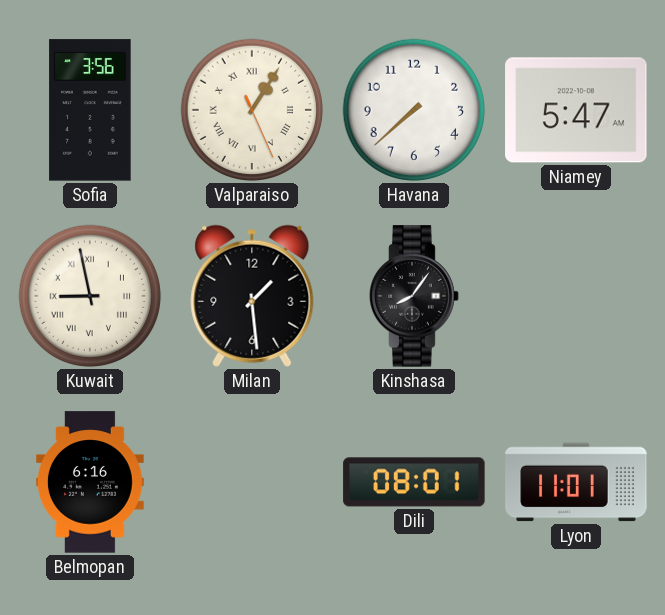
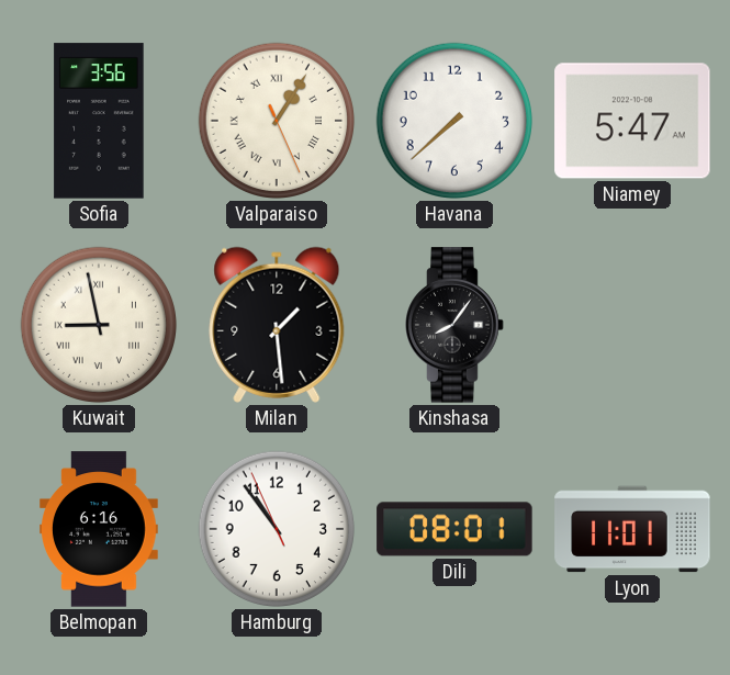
Hamburg: none -> 10:53 (277, 529)
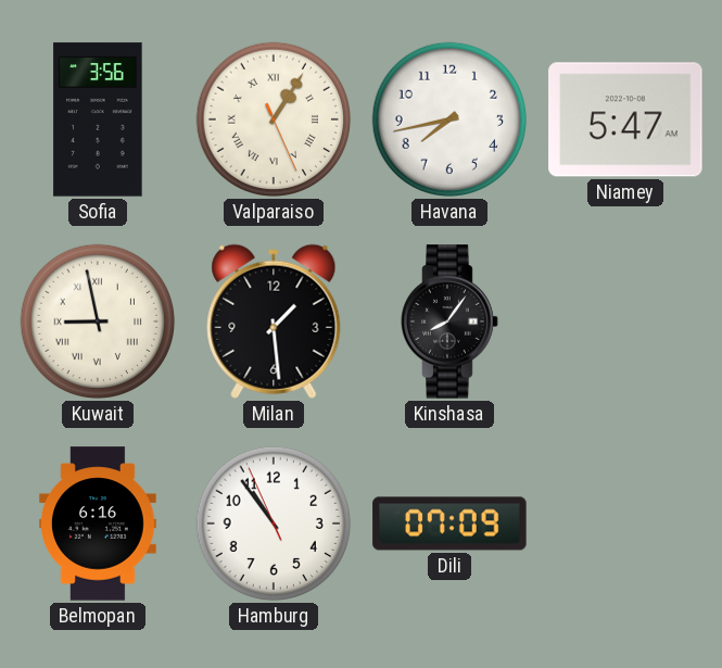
Havana: 7:38 -> 7:43 (449, 119)
Dili: 08:01 -> 07:09 (449, 524)
Lyon: 11:01 -> none (632, 529)
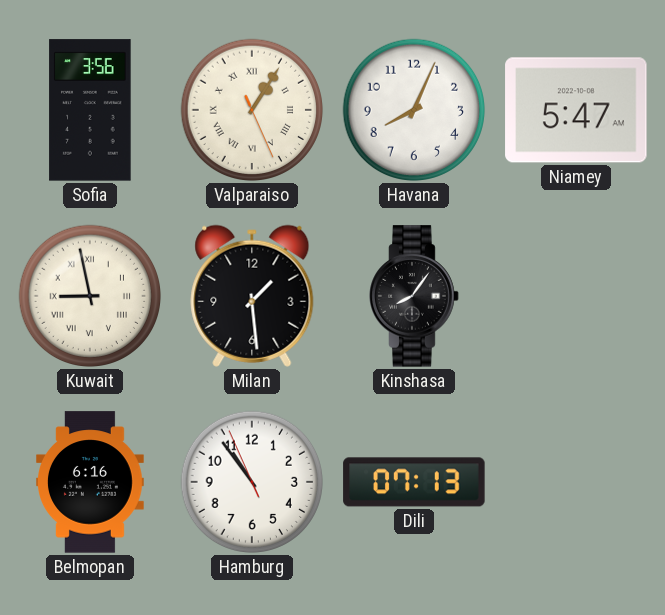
Havana: 7:43 -> 8:04 (414, 110)
Dili: 07:09 -> 07:13 (414, 482)
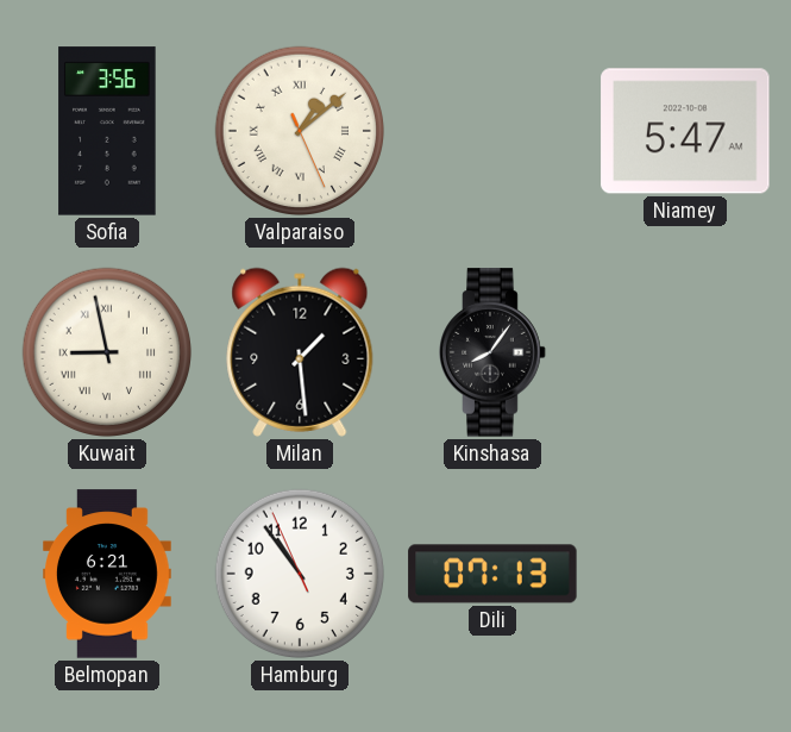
Valparaiso: 1:05 -> 1:08 (300, 131)
Havana: 8:04 -> none (414, 110)
Belmopan: 6:16 -> 6:21 (108, 574)
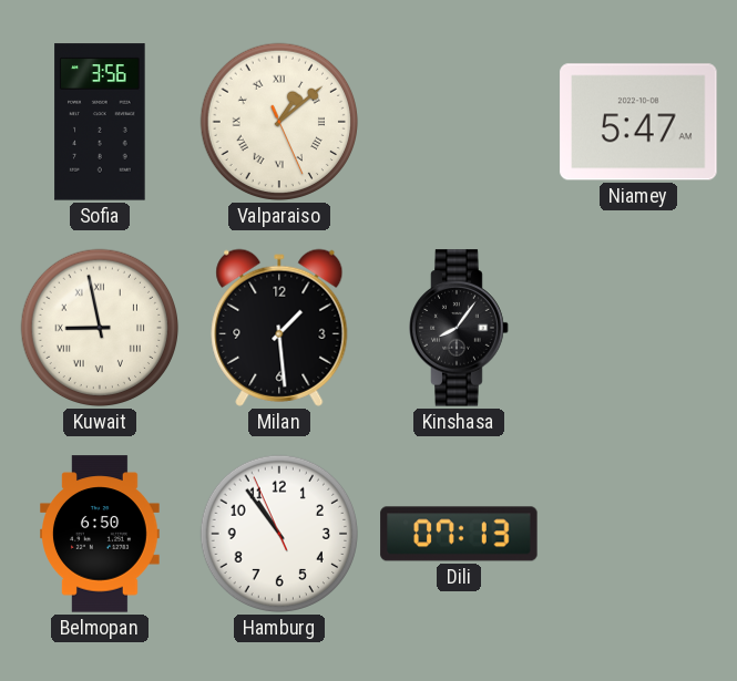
Belmopan: 6:21 -> 6:50 (101, 534)
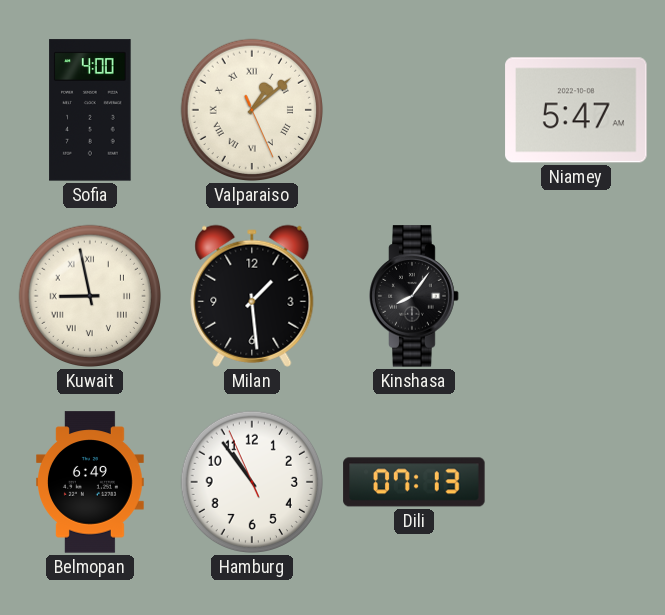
Sofia: 3:56 -> 4:00 (90, 110)
Belmopan: 6:50 -> 6:49 (91, 482)
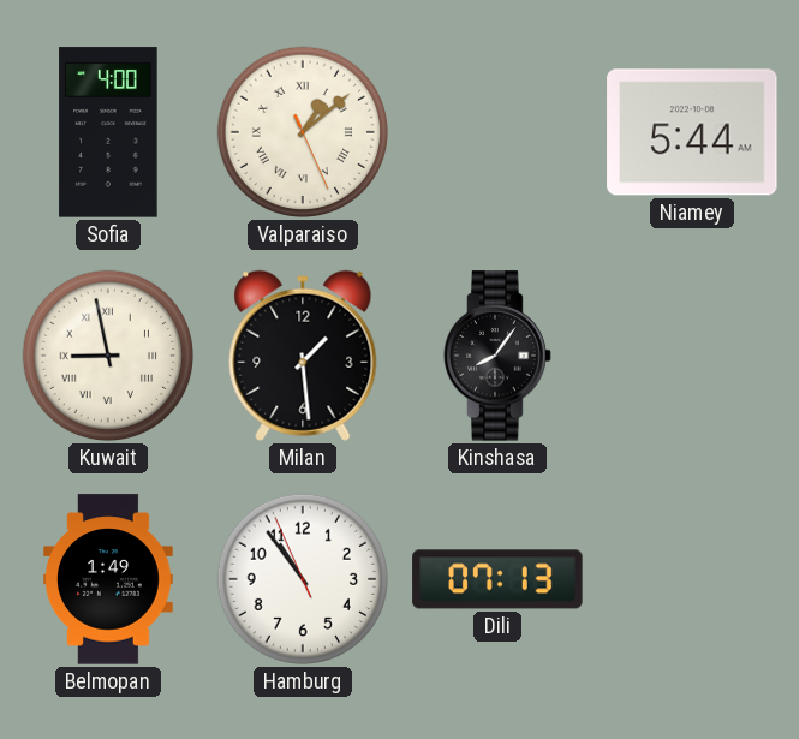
Niamey: 5:47 -> 5:44 (692, 132)
Belmopan: 6:49 -> 1:49 (109, 579)
